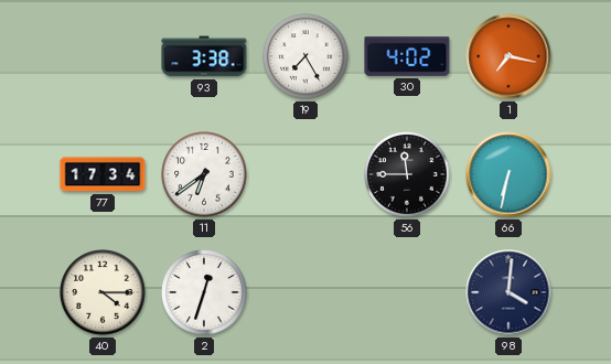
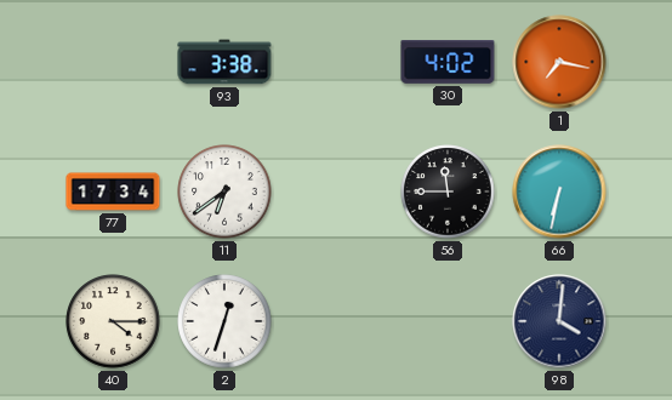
19: 7:25 -> none (305, 56)
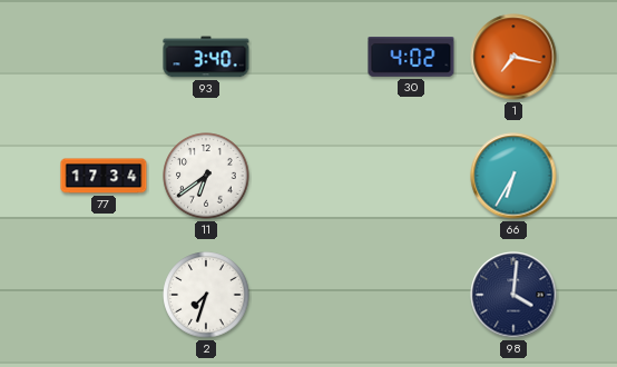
93: 3:38 -> 3:40 (206, 57)
56: 11:45 -> none (448, 192)
66: 6:32 -> 6:35 (513, 176)
40: 4:15 -> none (113, 321)
2: 12:33 -> 7:33 (206, 295)
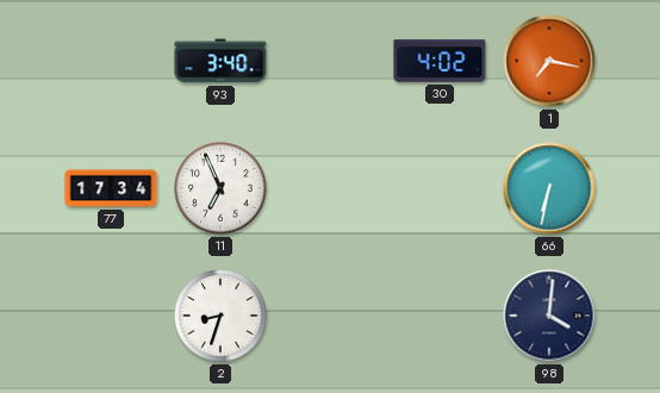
11: 6:39 -> 6:56 (220, 188)
66: 6:35 -> 6:32 (549, 188)
2: 7:33 -> 8:33 (220, 316)
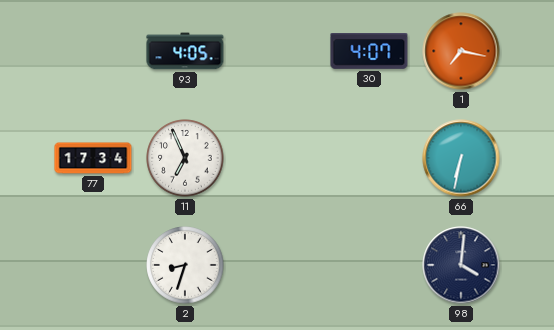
93: 3:40 -> 4:05 (185, 51)
30: 4:02 -> 4:07 (369, 52)
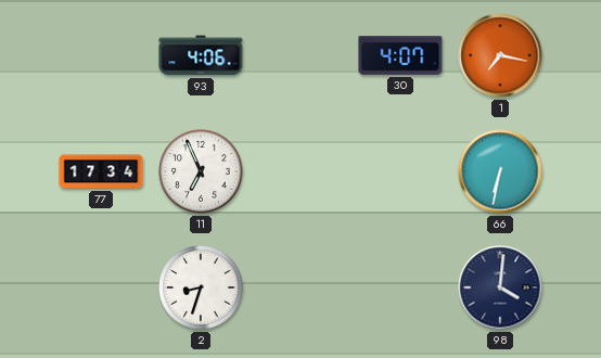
93: 4:05 -> 4:06 (201, 55)
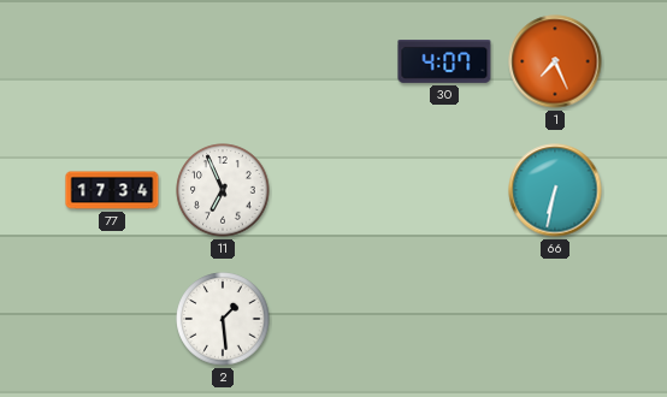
93: 4:06 -> none (201, 55)
1: 7:17 -> 7:26 (555, 61)
2: 8:33 -> 1:29 (223, 319)
98: 4:01 -> none (500, 287)
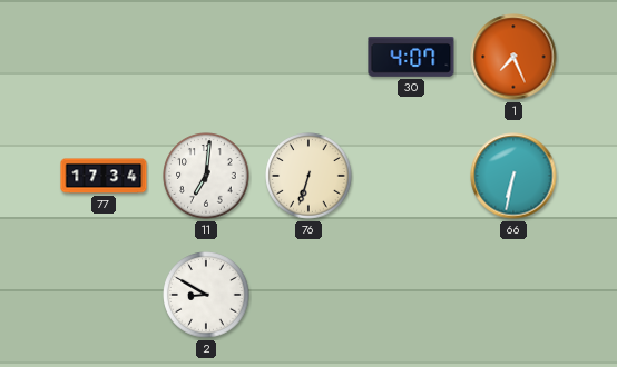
11: 6:56 -> 7:01 (206, 176)
76: none -> 6:33 (308, 176)
2: 1:29 -> 8:50 (206, 295)
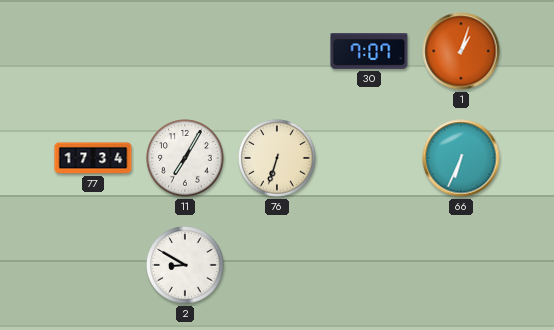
30: 4:07 -> 7:07 (369, 52)
1: 7:26 -> 1:03 (461, 51)
11: 7:01 -> 7:05 (185, 158)
66: 6:32 -> 6:34 (461, 158)
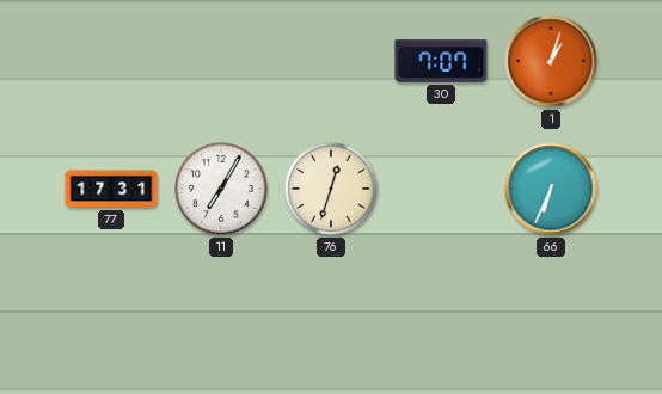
77: 17:34 -> 17:31 (111, 189)
76: 6:33 -> 12:33 (331, 189)
2: 8:50 -> none (185, 265)
